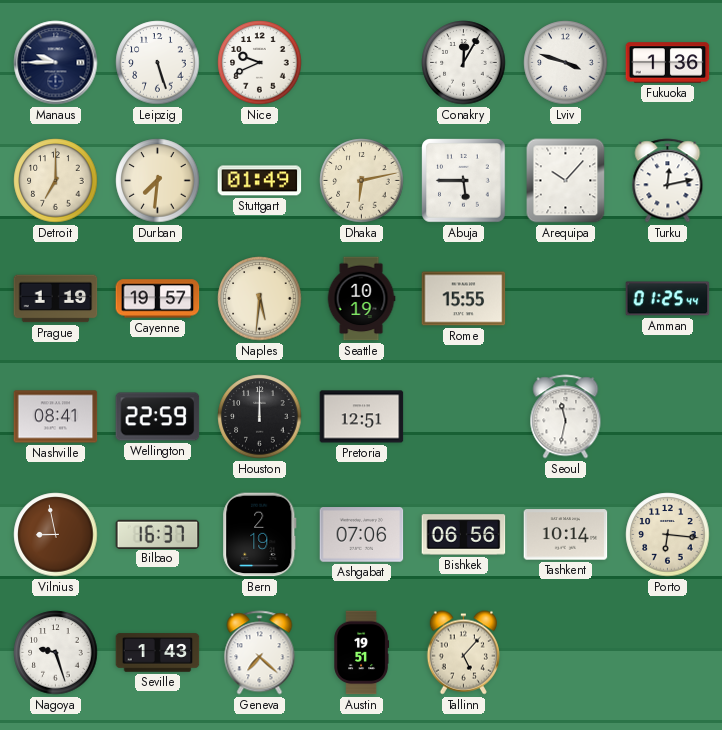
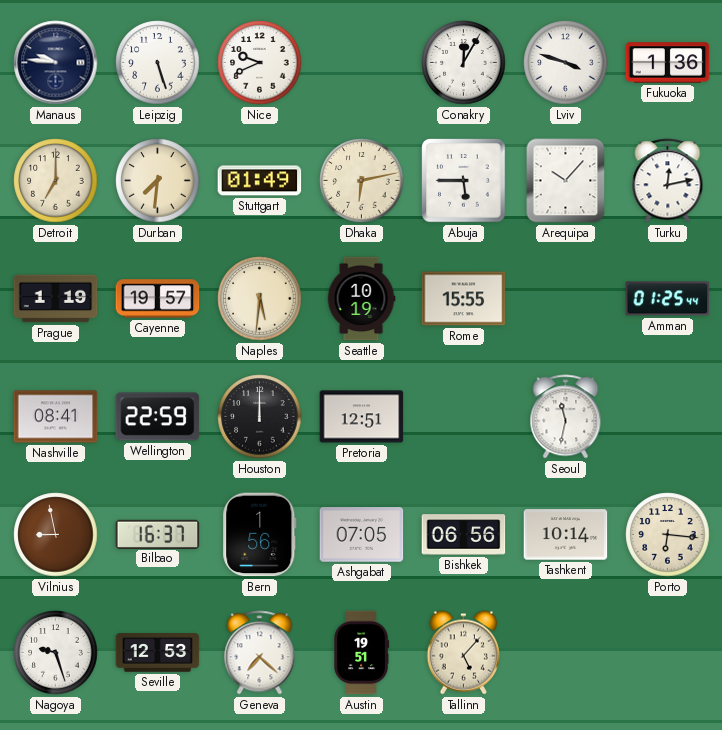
Manaus: 9:45 -> 9:46 (56, 63)
Bern: 2:19 -> 1:56 (260, 535)
Ashgabat: 07:06 -> 07:05 (362, 535)
Seville: 1:43 -> 12:53 (158, 653)
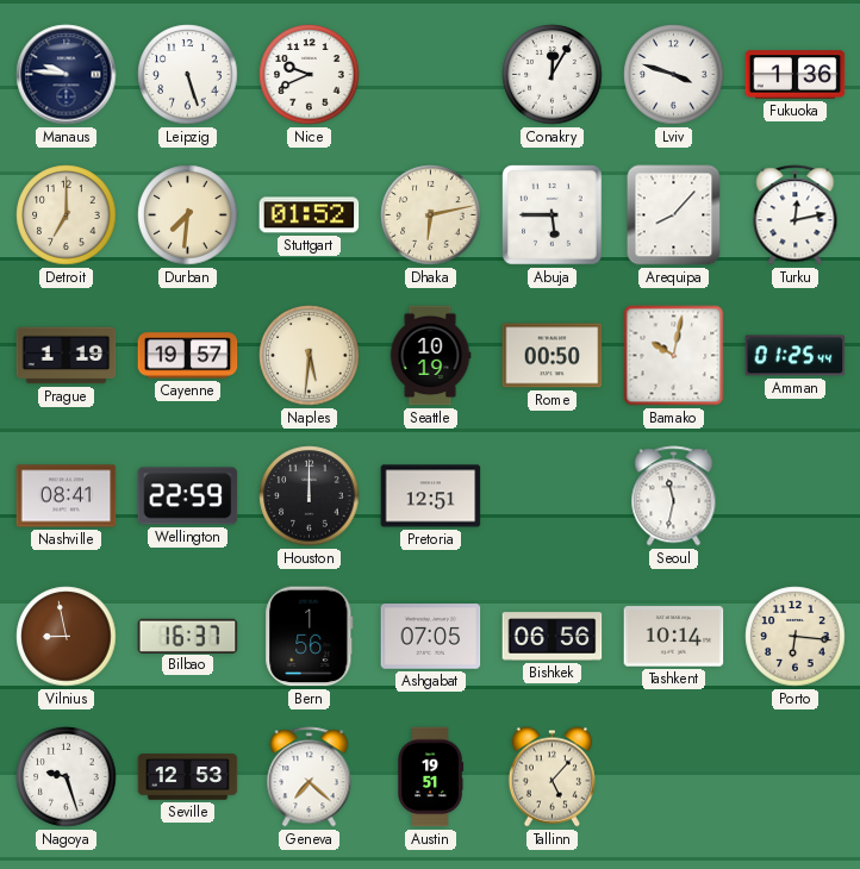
Stuttgart: 01:49 -> 01:52 (310, 215)
Arequipa: 10:07 -> 8:07 (674, 215)
Rome: 15:55 -> 00:50 (553, 356)
Bamako: none -> 10:02 (674, 356)
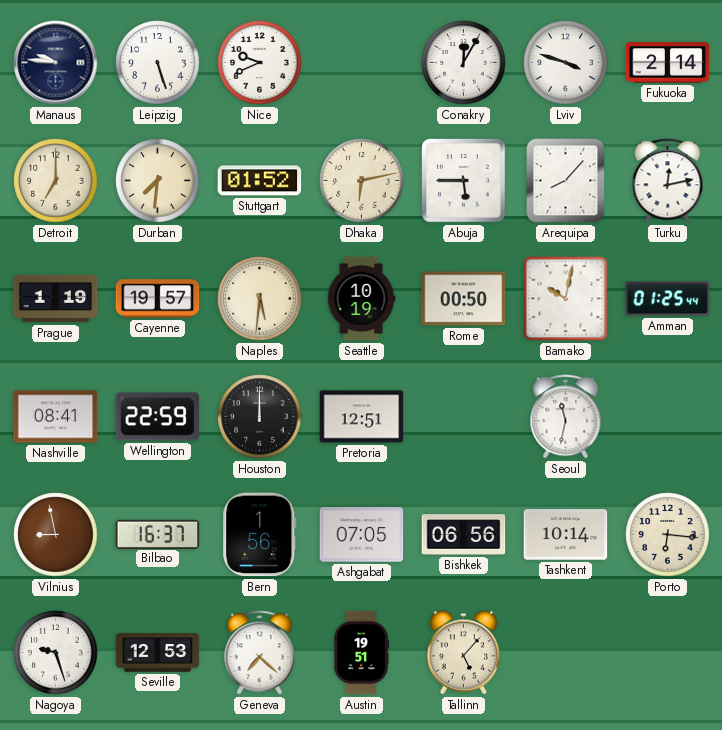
Fukuoka: 1:36 -> 2:14 (668, 63)
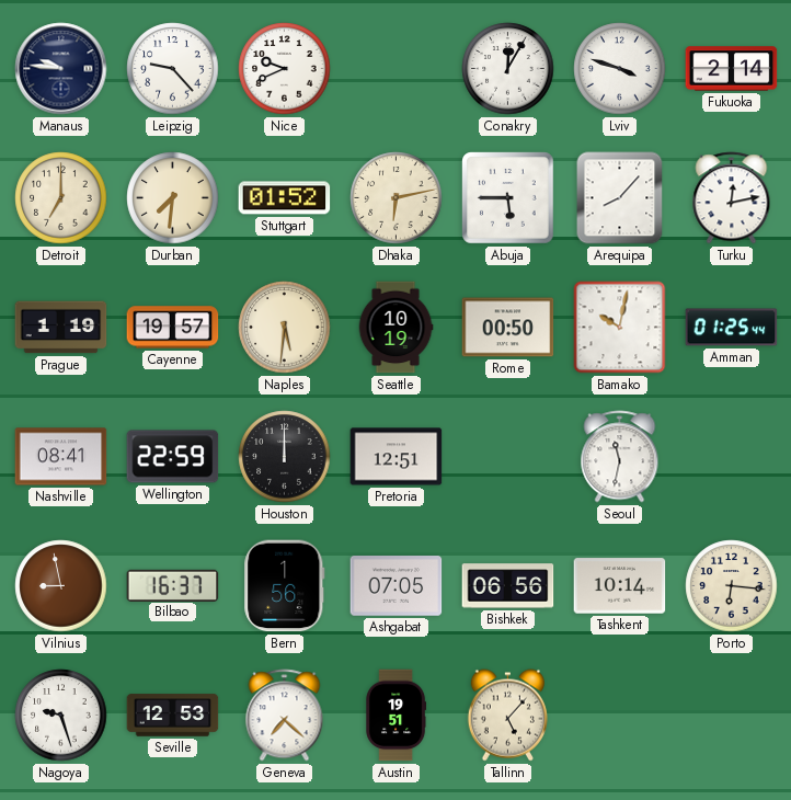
Leipzig: 5:27 -> 9:23 (173, 69)
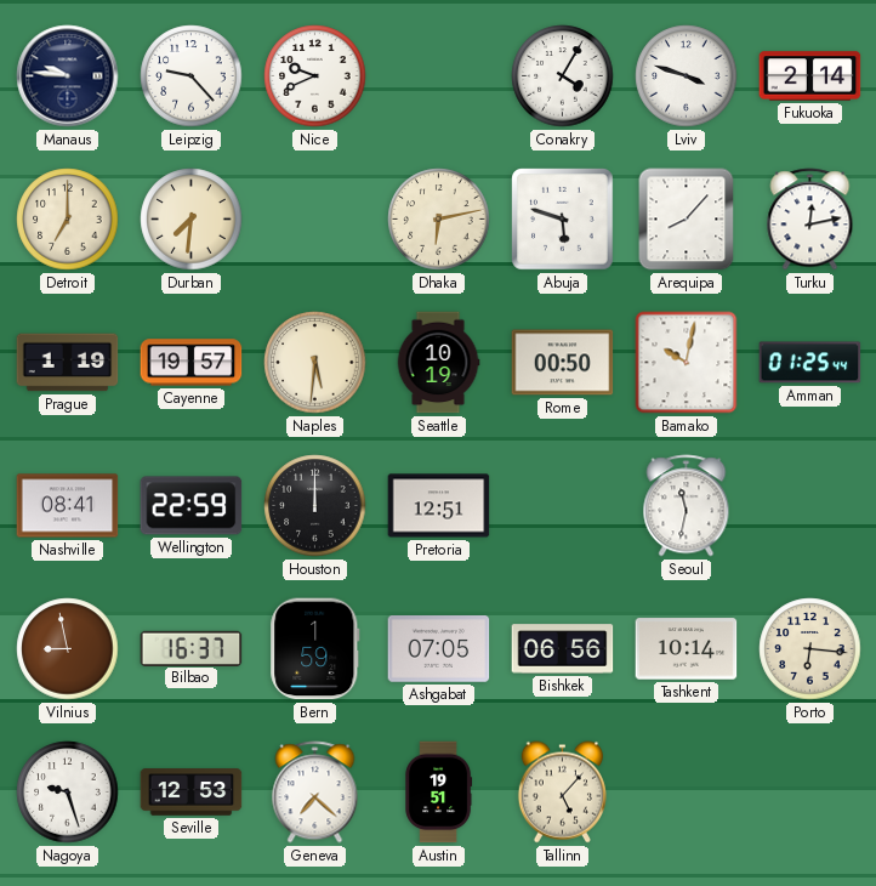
Conakry: 12:05 -> 4:05 (563, 76)
Stuttgart: 01:52 -> none (285, 198)
Abuja: 5:45 -> 5:48 (563, 220)
Bern: 1:56 -> 1:59 (315, 649)
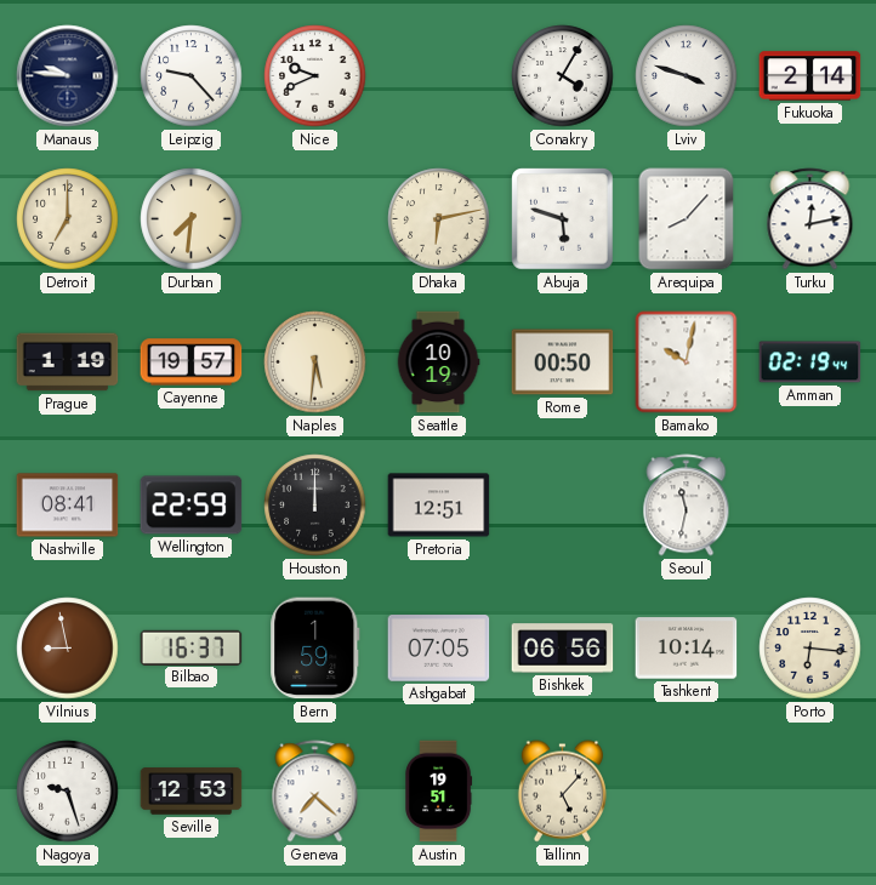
Amman: 01:25 -> 02:19 (810, 362)
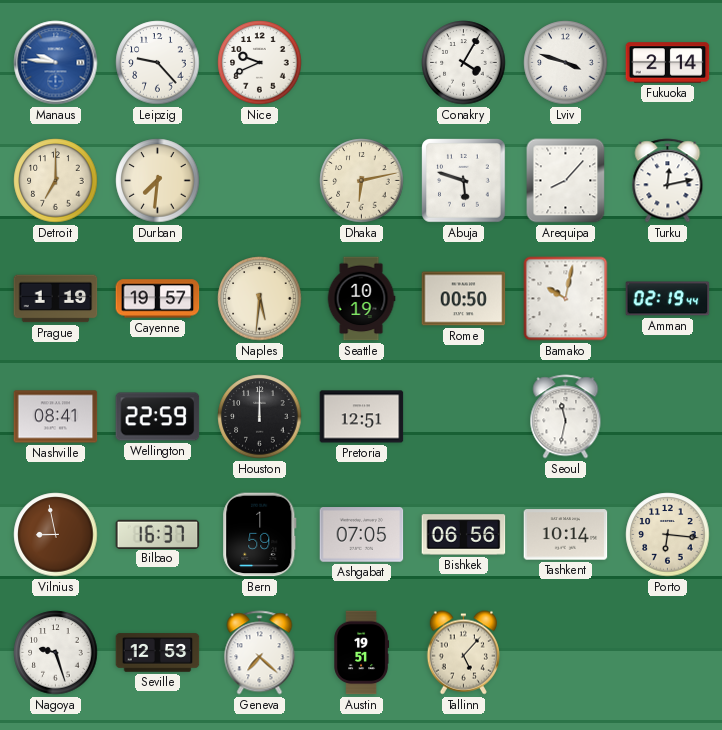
Manaus dial: navy -> blue (56, 63)
